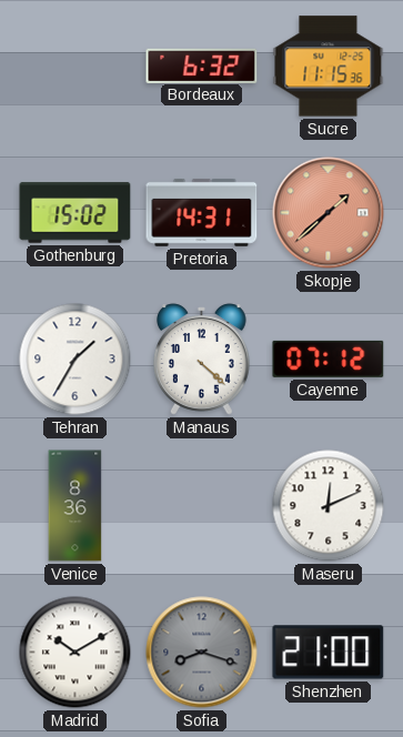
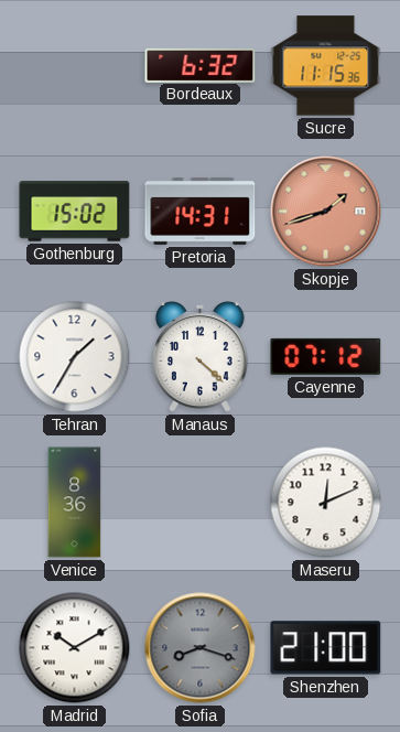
Skopje: 1:38 -> 1:42 (326, 212)
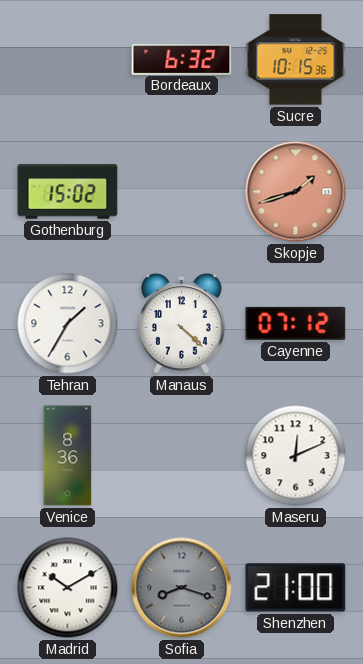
Sucre: 11:15 -> 10:15 (296, 60)
Pretoria: 14:31 -> none (201, 211)
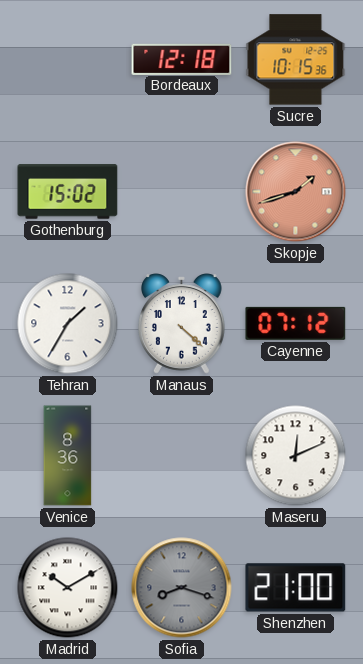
Bordeaux: 6:32 -> 12:18 (182, 59)
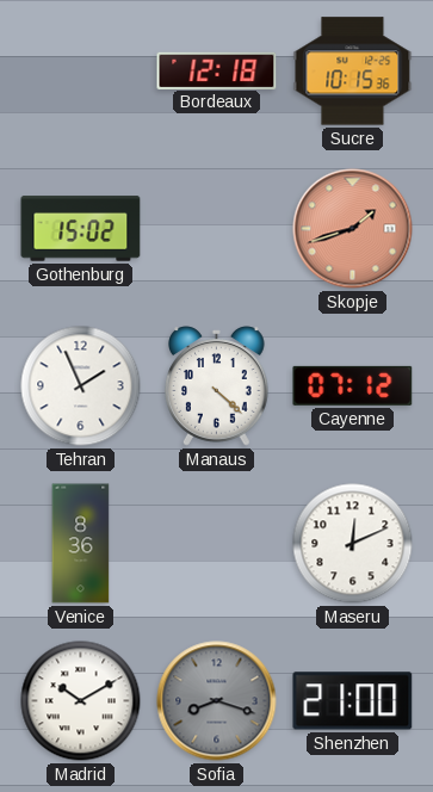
Tehran: 1:35 -> 1:56 (81, 386)
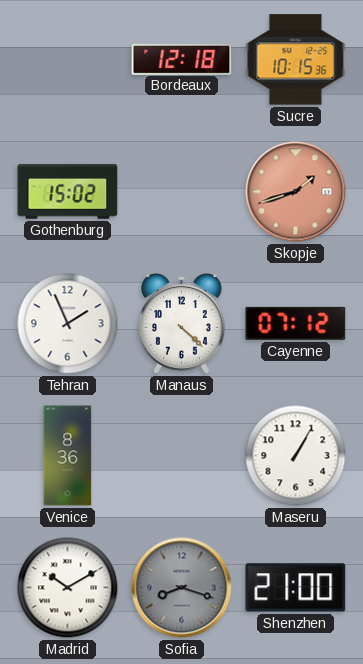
Maseru: 12:11 -> 1:05 (296, 456)
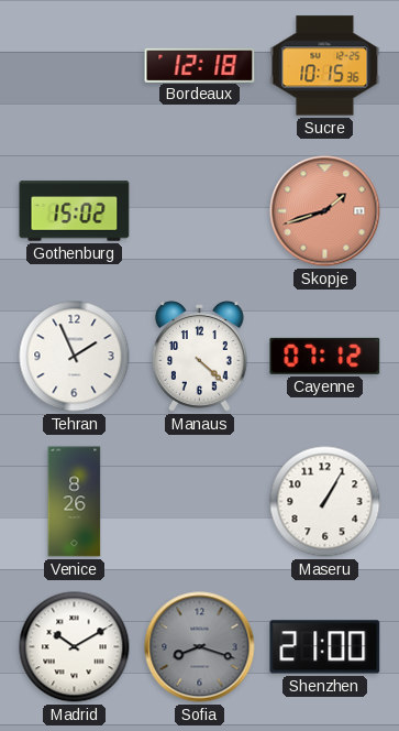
Venice: 8:36 -> 8:26 (75, 502)
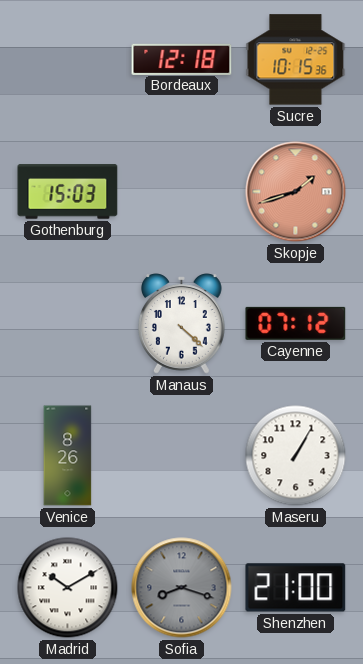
Gothenburg: 15:02 -> 15:03 (68, 192)
Tehran: 1:56 -> none (75, 357)
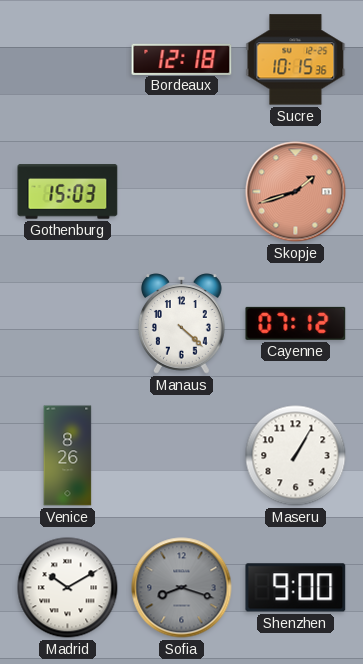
Shenzhen: 21:00 -> 9:00 (296, 588)
